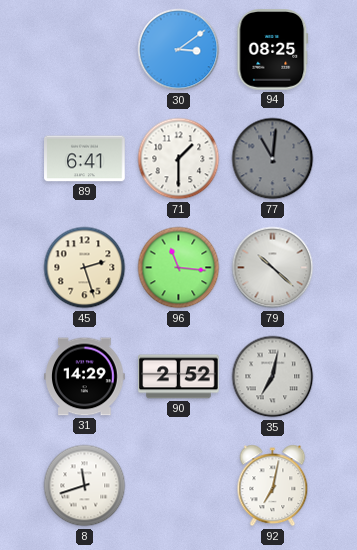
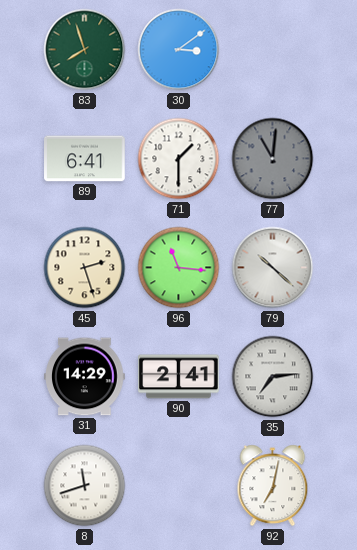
83: none -> 7:57 (85, 50)
94: 08:25 -> none (273, 50)
90: 2:52 -> 2:41 (179, 377)
35: 7:02 -> 7:14 (273, 377)
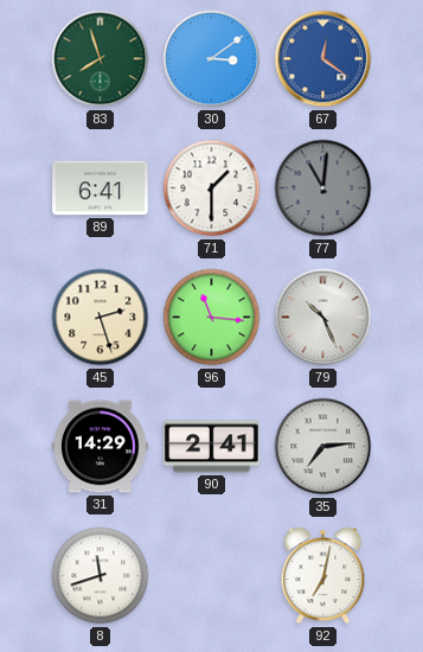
67: none -> 12:21 (323, 59)
79: 10:22 -> 10:26 (323, 318)
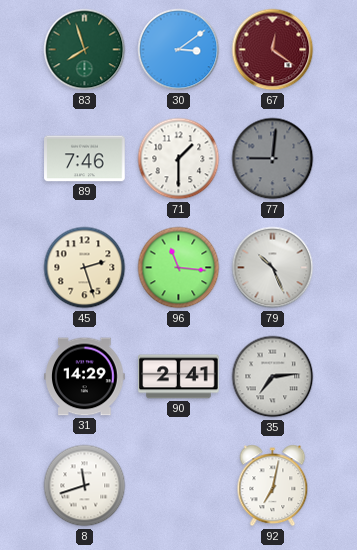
67 dial: blue -> burgundy (273, 50)
89: 6:41 -> 7:46 (85, 159)
77: 11:01 -> 9:01 (273, 159)
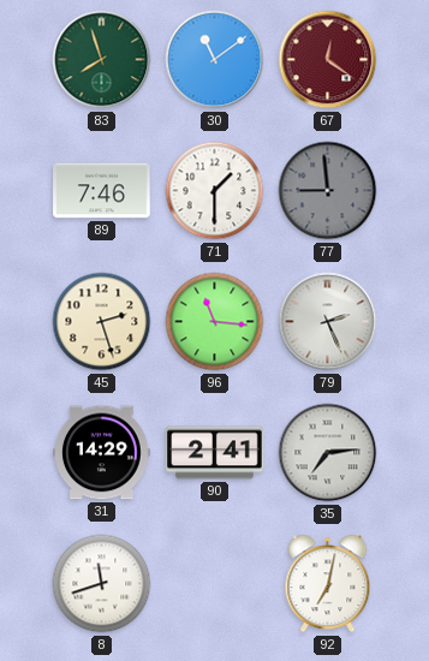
30: 3:09 -> 11:09 (215, 60)
77: 9:01 -> 8:59 (328, 191)
79: 10:26 -> 2:26 (328, 322)
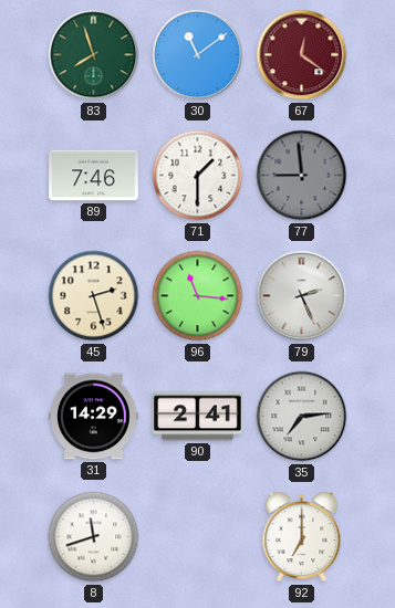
92: 7:02 -> 7:00 (302, 537)
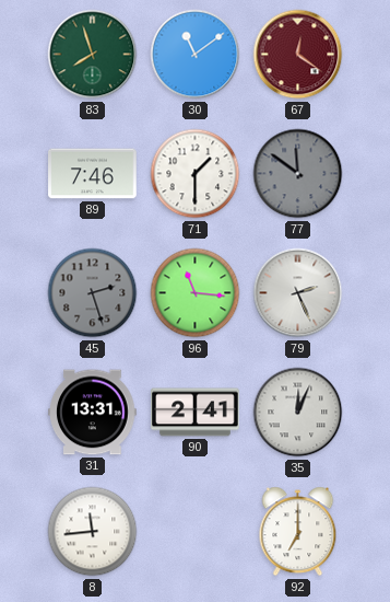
77: 8:59 -> 11:51 (298, 174)
45 dial: cream -> grey (93, 293)
31: 14:29 -> 13:31 (93, 413)
35: 7:14 -> 12:04 (298, 413)
8: 11:42 -> 11:44 (93, 532)
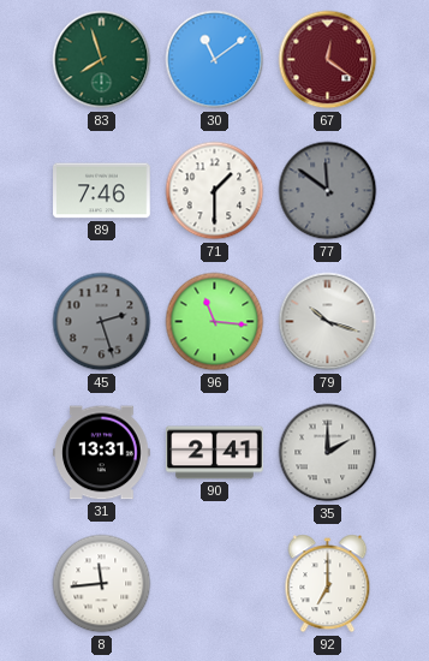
79: 2:26 -> 10:18 (328, 322)
35: 12:04 -> 2:00 (328, 453)
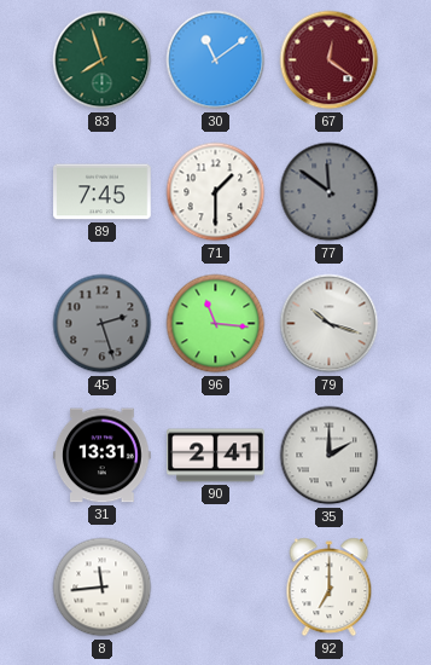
89: 7:46 -> 7:45 (103, 192)
